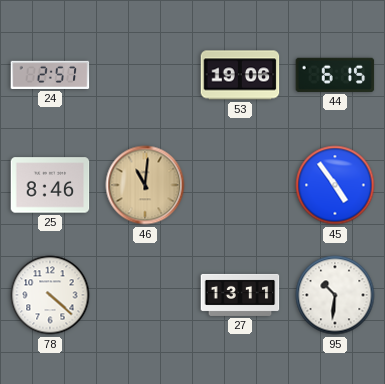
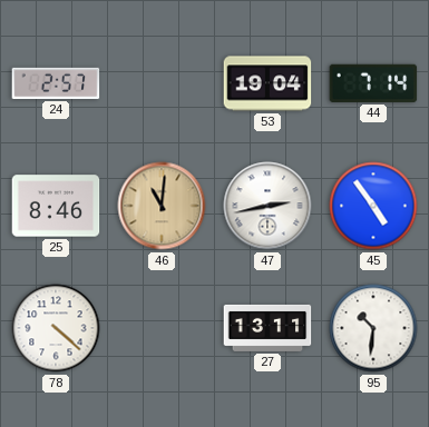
53: 19:06 -> 19:04 (267, 83)
44: 6:15 -> 7:14 (373, 83)
47: none -> 2:43 (267, 206)
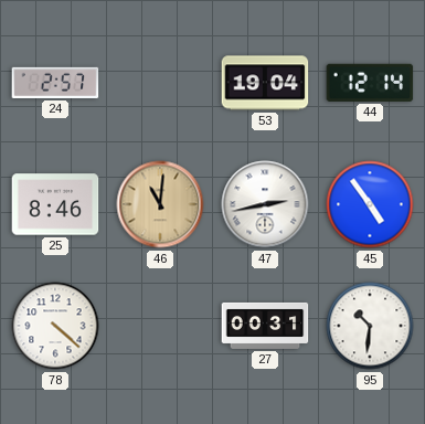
44: 7:14 -> 12:14 (370, 83)
27: 13:11 -> 00:31 (265, 326)
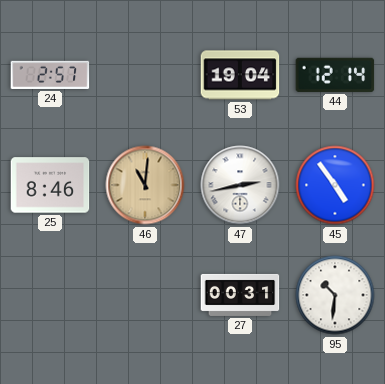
78: 4:22 -> none (55, 326)
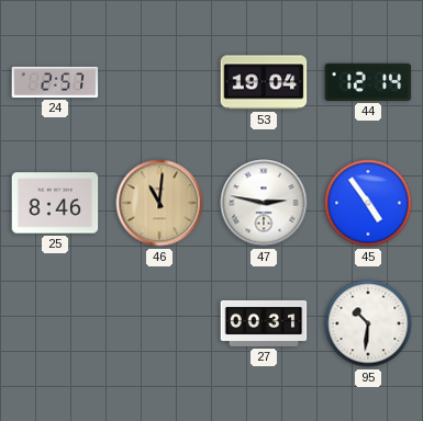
47: 2:43 -> 2:47 (264, 203)
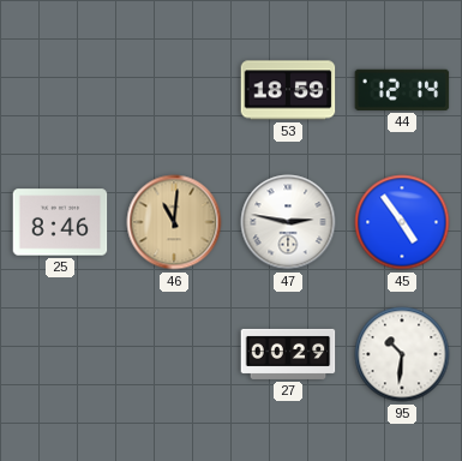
24: 2:57 -> none (55, 82)
53: 19:04 -> 18:59 (288, 90)
27: 00:31 -> 00:29 (288, 354)
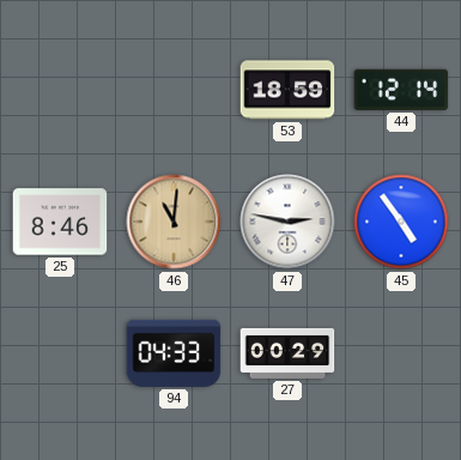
94: none -> 04:33 (174, 353)
95: 10:31 -> none (402, 354)
